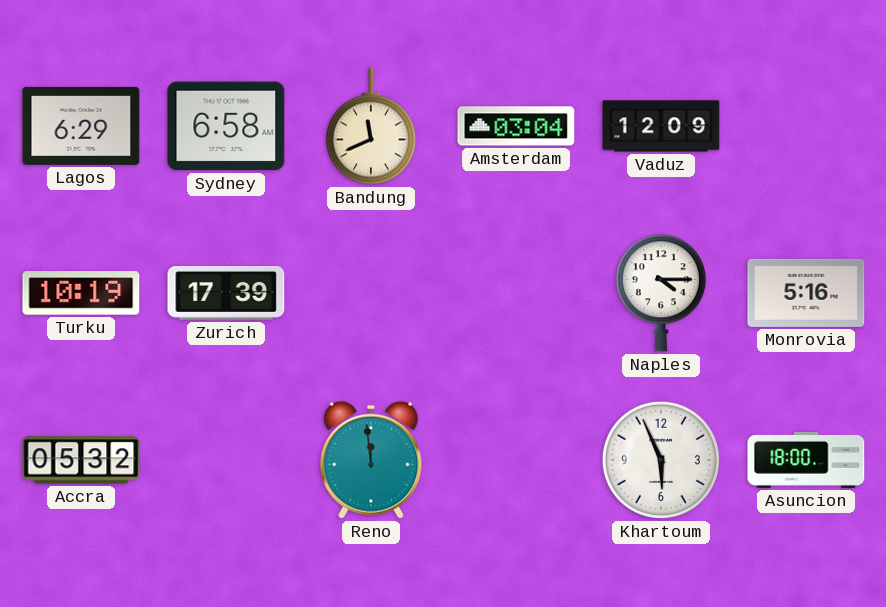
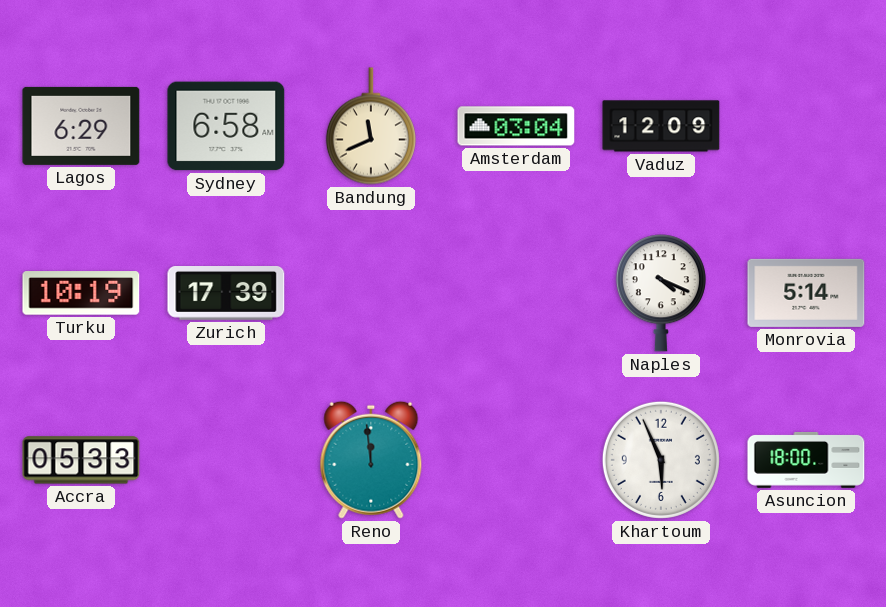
Naples: 4:15 -> 4:19 (661, 293)
Monrovia: 5:16 -> 5:14 (806, 293)
Accra: 05:32 -> 05:33 (81, 460)
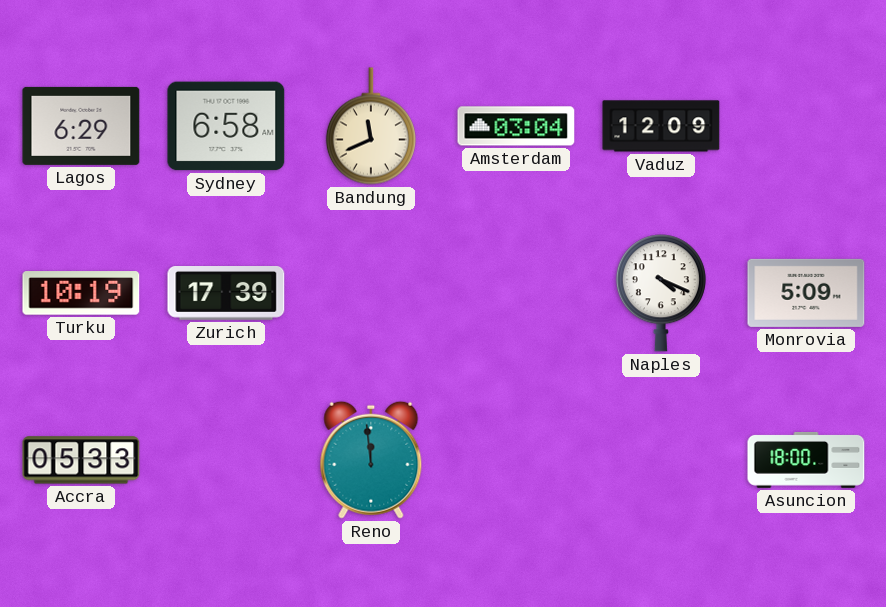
Monrovia: 5:14 -> 5:09 (806, 293)
Khartoum: 5:56 -> none (661, 460)
